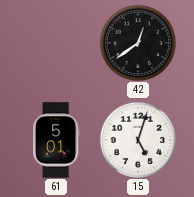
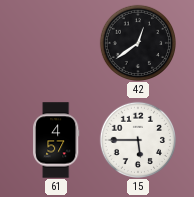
61: 5:01 -> 4:57 (56, 140)
15: 5:03 -> 5:45 (137, 139)
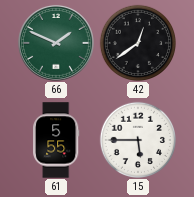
66: none -> 1:49 (56, 43)
61: 4:57 -> 5:55 (56, 140)
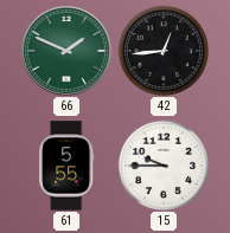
42: 12:39 -> 12:44 (162, 50)
15: 5:45 -> 9:45 (162, 164)
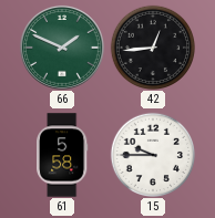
61: 5:55 -> 5:58 (62, 155)
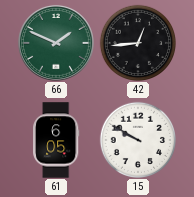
61: 5:58 -> 6:05 (56, 140)
15: 9:45 -> 9:50 (137, 139)
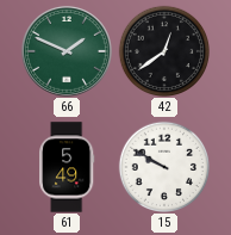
42: 12:44 -> 12:39 (163, 50)
61: 6:05 -> 5:49 (67, 167)
